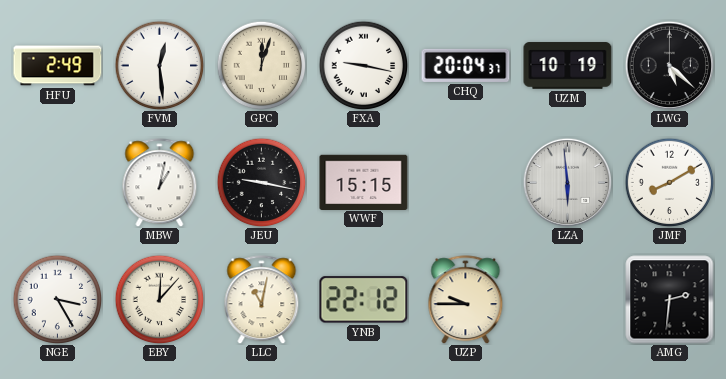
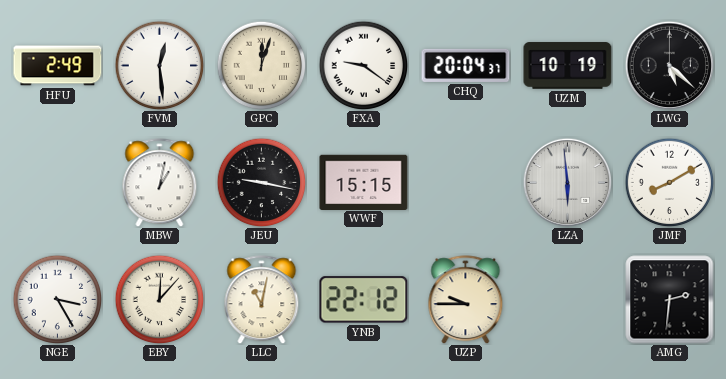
FXA: 9:17 -> 9:21 (363, 65)
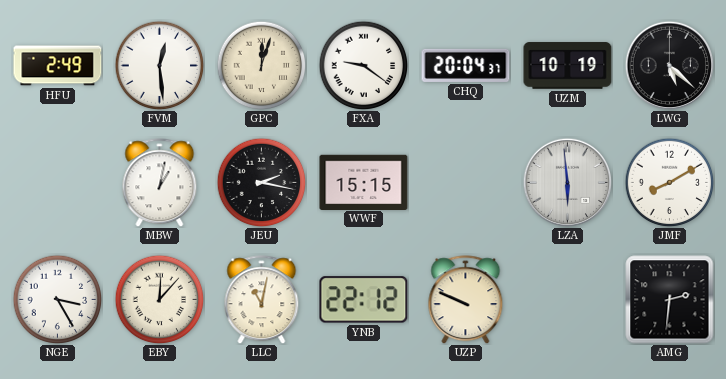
JEU: 9:17 -> 2:17 (261, 182)
UZP: 9:45 -> 9:49 (466, 300)
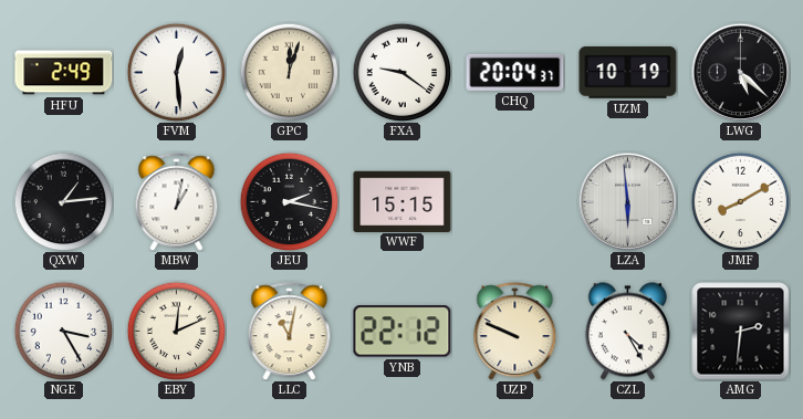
QXW: none -> 1:14 (63, 201)
EBY: 12:07 -> 12:11 (176, 331)
CZL: none -> 4:25 (627, 332)
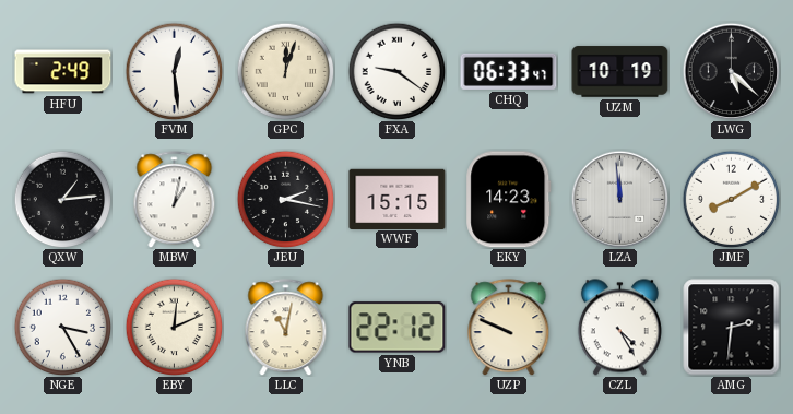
CHQ: 20:04 -> 06:33 (509, 71)
EKY: none -> 14:23 (509, 200)
LZA: 5:59 -> 11:59 (619, 199)
